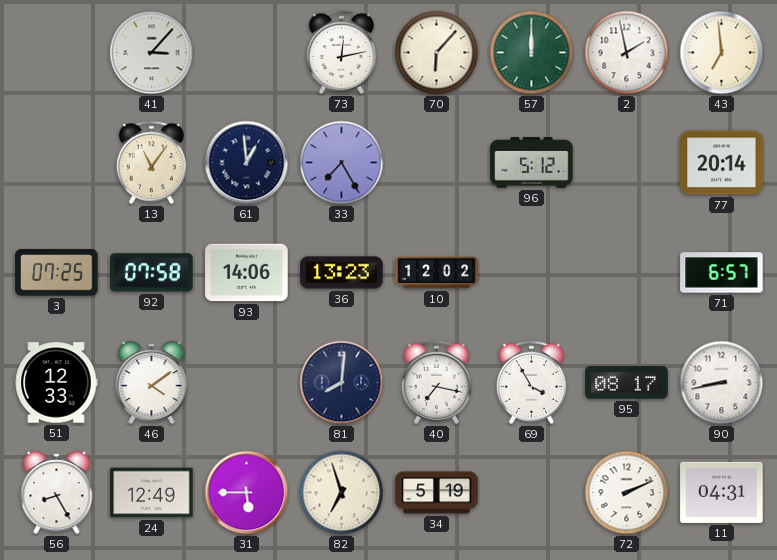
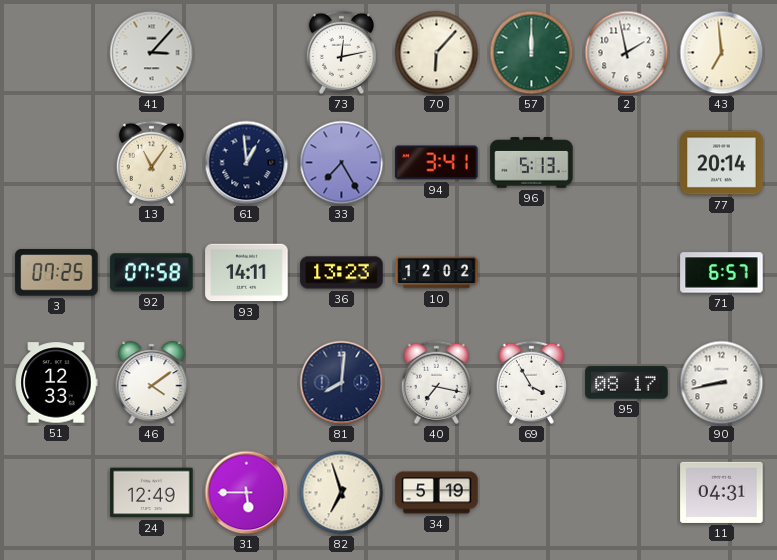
94: none -> 3:41 (437, 163)
96: 5:12 -> 5:13 (532, 163)
93: 14:06 -> 14:11 (247, 273)
56: 8:25 -> none (57, 493)
72: 2:11 -> none (627, 493)
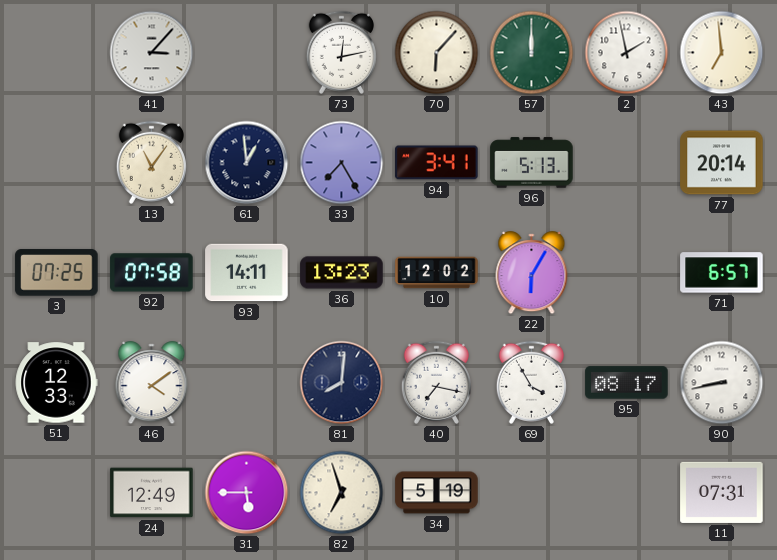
22: none -> 6:05 (532, 273)
11: 04:31 -> 07:31 (722, 492)
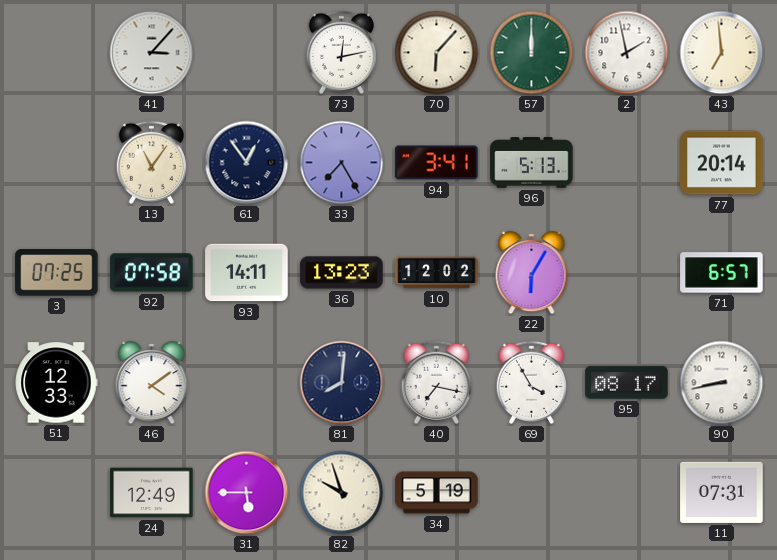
61: 12:59 -> 12:54 (247, 163)
82: 6:57 -> 9:57 (342, 493)
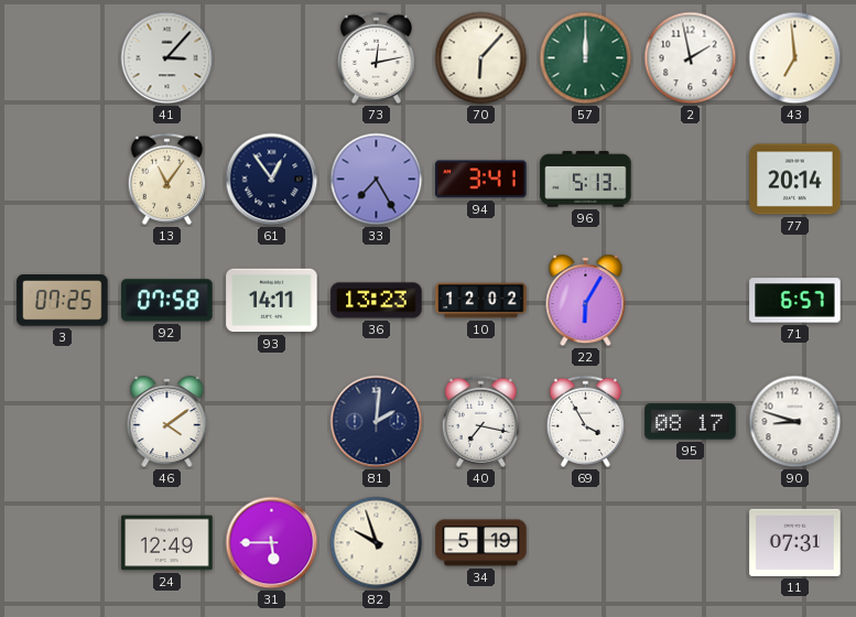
51: 12:33 -> none (56, 383)
81: 8:01 -> 2:01 (377, 422)
90: 8:43 -> 8:48 (795, 422)
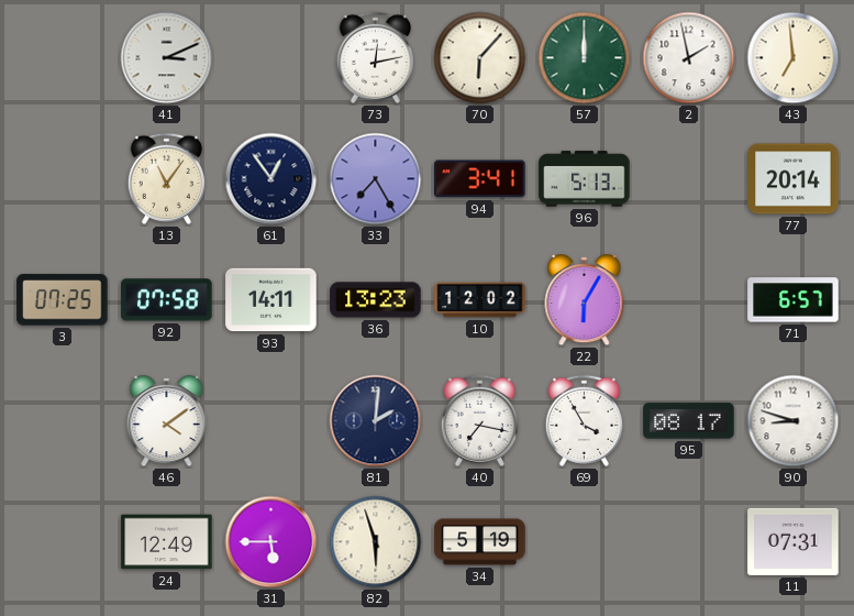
41: 3:07 -> 3:11 (167, 58)
82: 9:57 -> 5:57 (376, 542)
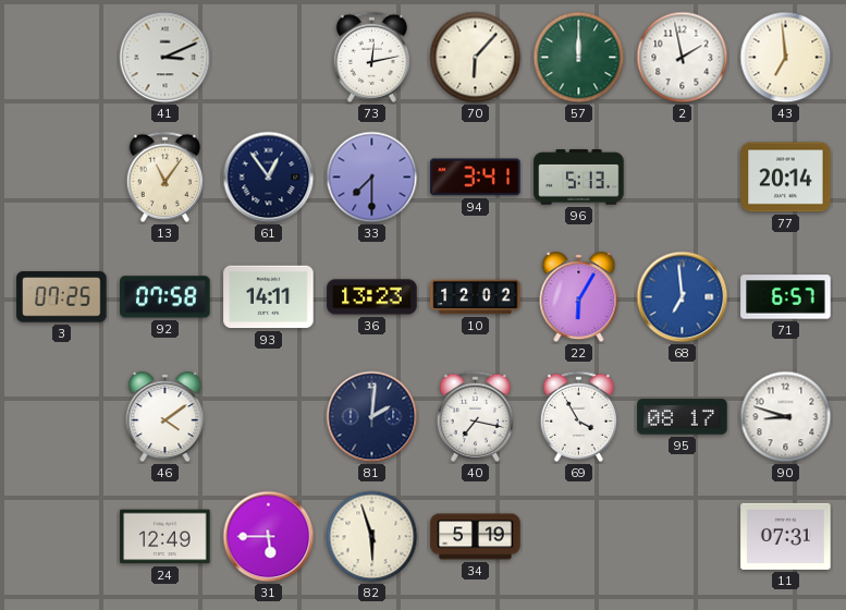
33: 7:25 -> 7:30 (372, 178)
68: none -> 6:59 (683, 297)
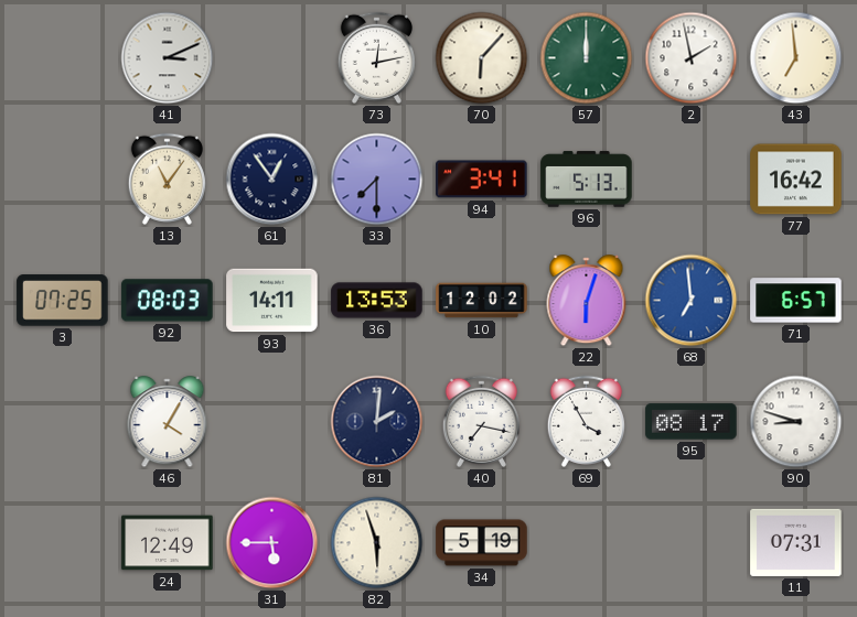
77: 20:14 -> 16:42 (796, 180)
92: 07:58 -> 08:03 (168, 301)
36: 13:23 -> 13:53 (377, 301)
22: 6:05 -> 6:03 (587, 301)
46: 4:09 -> 4:05 (168, 422)
